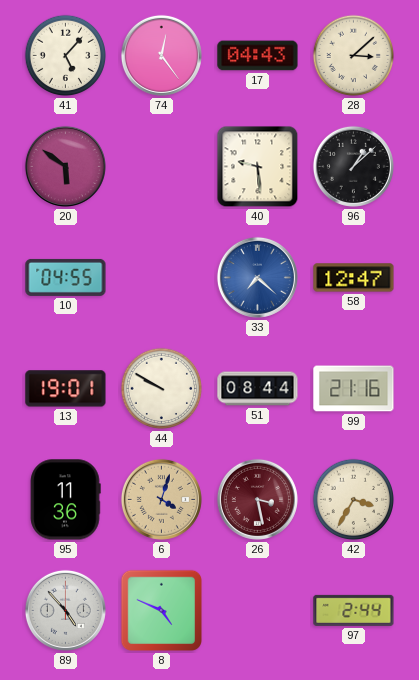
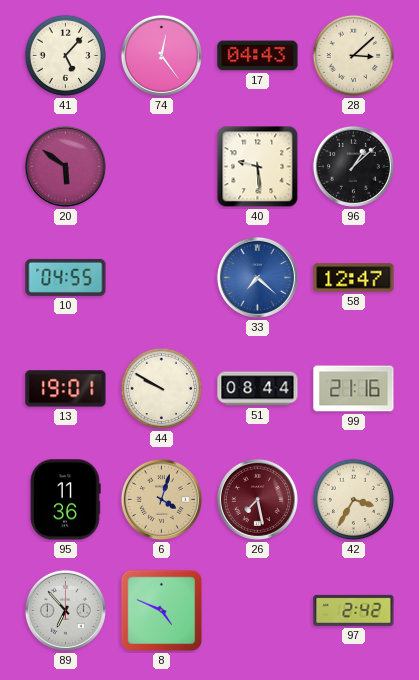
26: 3:28 -> 7:28 (257, 499)
89: 4:53 -> 6:53 (65, 610)
97: 2:44 -> 2:42 (354, 610)
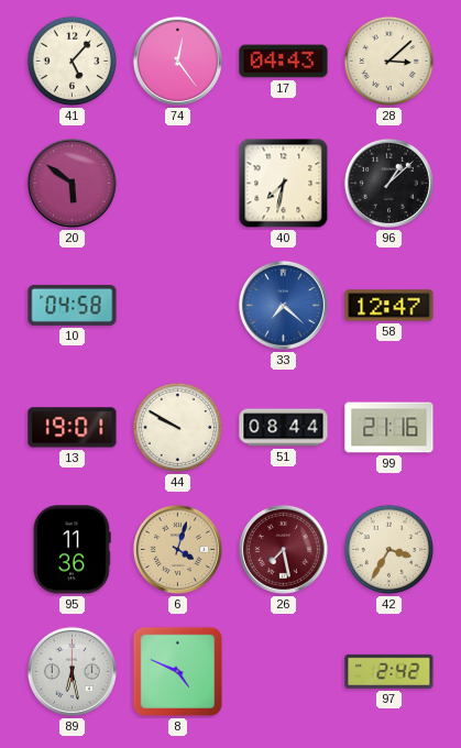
40: 9:29 -> 7:32 (284, 184)
10: 04:55 -> 04:58 (73, 305)
89: 6:53 -> 6:28 (72, 671)
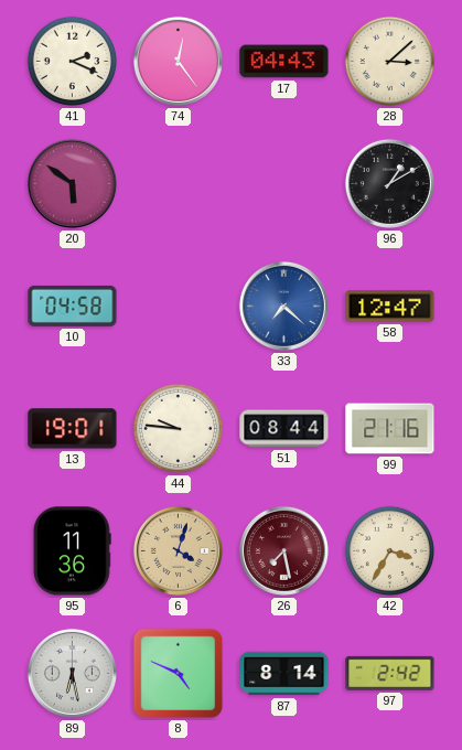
41: 5:07 -> 2:19 (73, 62)
40: 7:32 -> none (284, 184)
96: 1:08 -> 1:10 (389, 183)
44: 9:50 -> 9:46 (179, 429)
87: none -> 8:14 (284, 674)
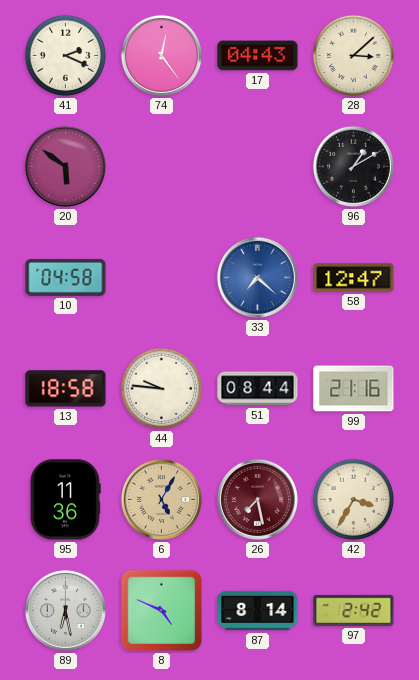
13: 19:01 -> 18:58 (66, 389)
6: 4:03 -> 5:05 (161, 499)
